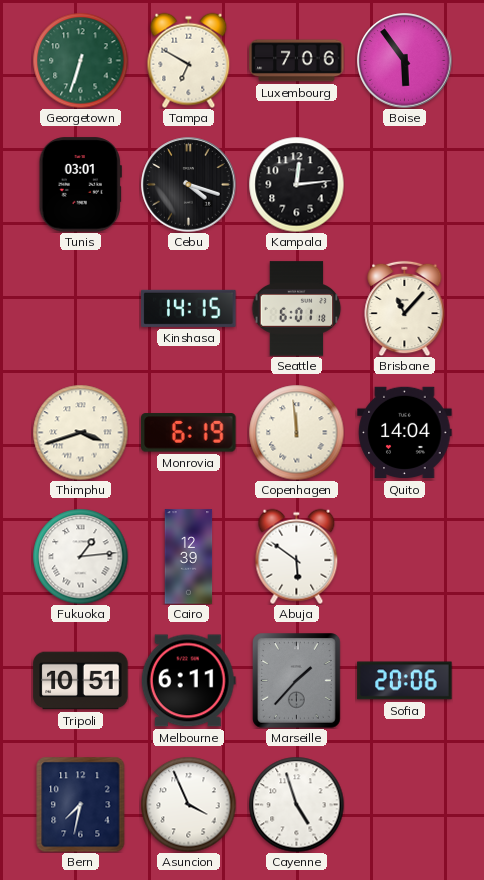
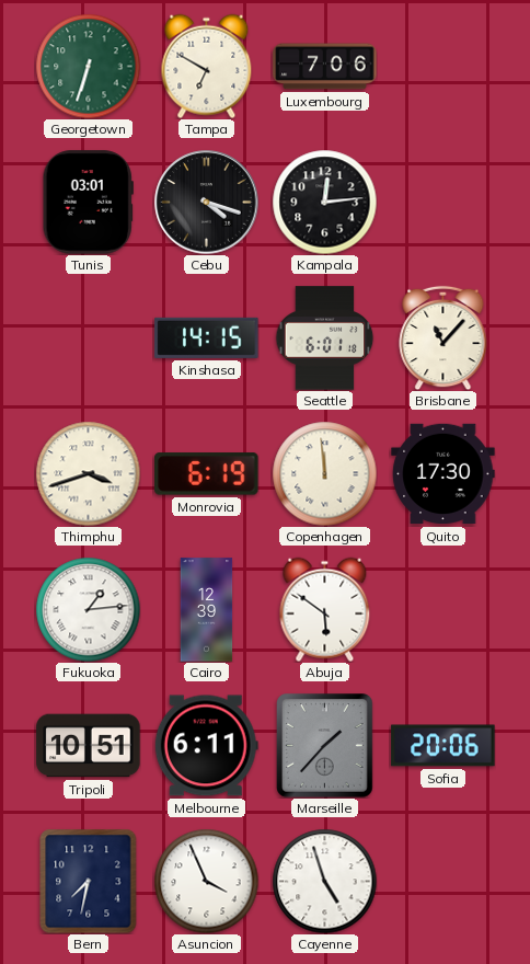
Boise: 5:54 -> none (405, 61)
Quito: 14:04 -> 17:30 (443, 474)
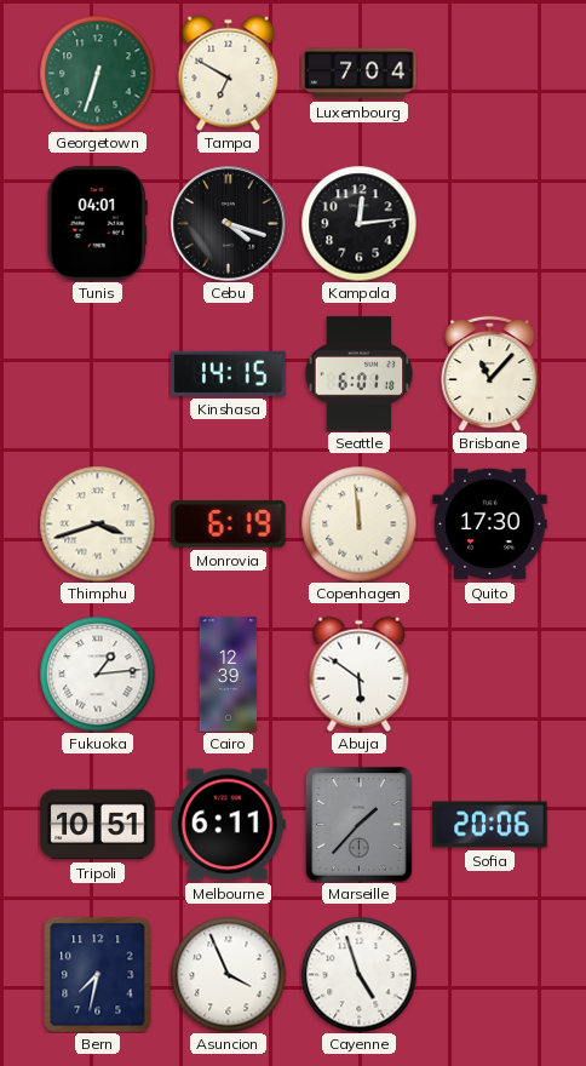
Luxembourg: 7:06 -> 7:04 (360, 74)
Tunis: 03:01 -> 04:01 (97, 224)
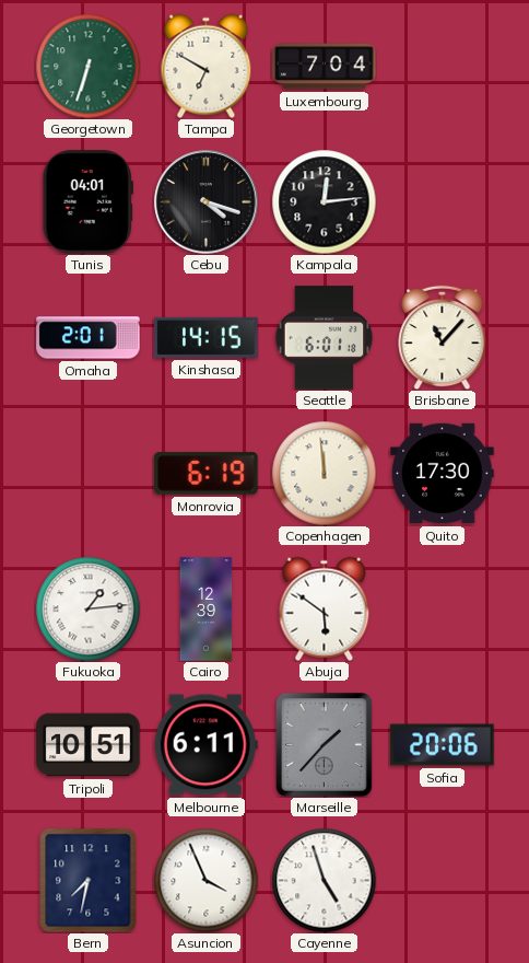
Omaha: none -> 2:01 (89, 338)
Thimphu: 3:42 -> none (97, 523)
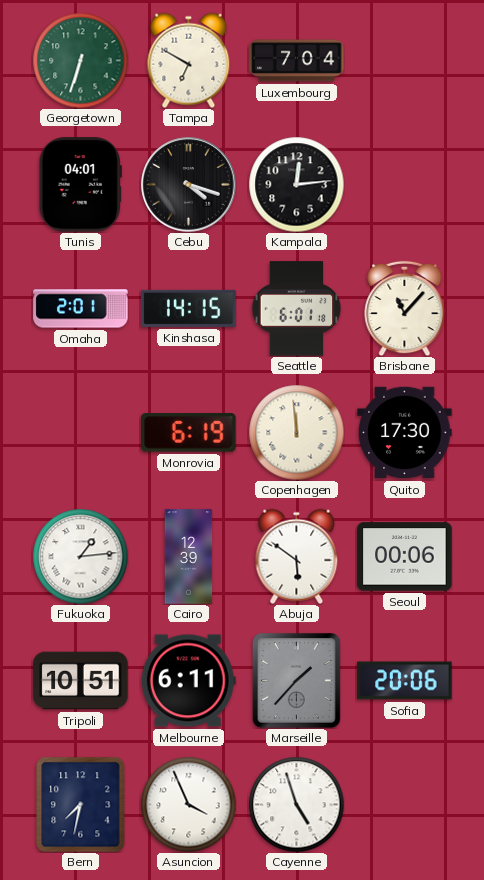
Seoul: none -> 00:06 (405, 557)
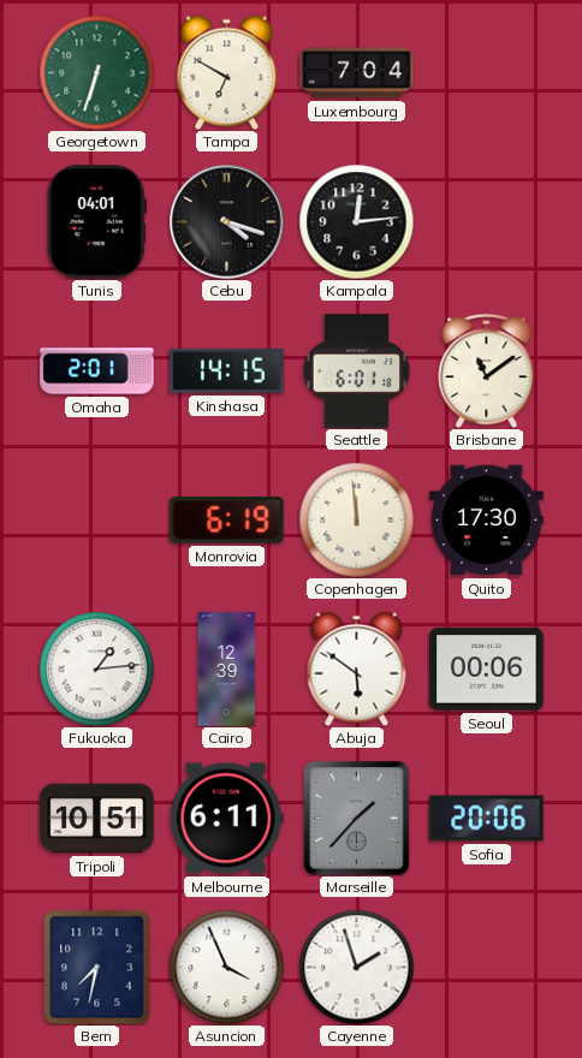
Brisbane: 11:07 -> 11:09 (487, 370)
Cayenne: 4:57 -> 1:57 (356, 967)
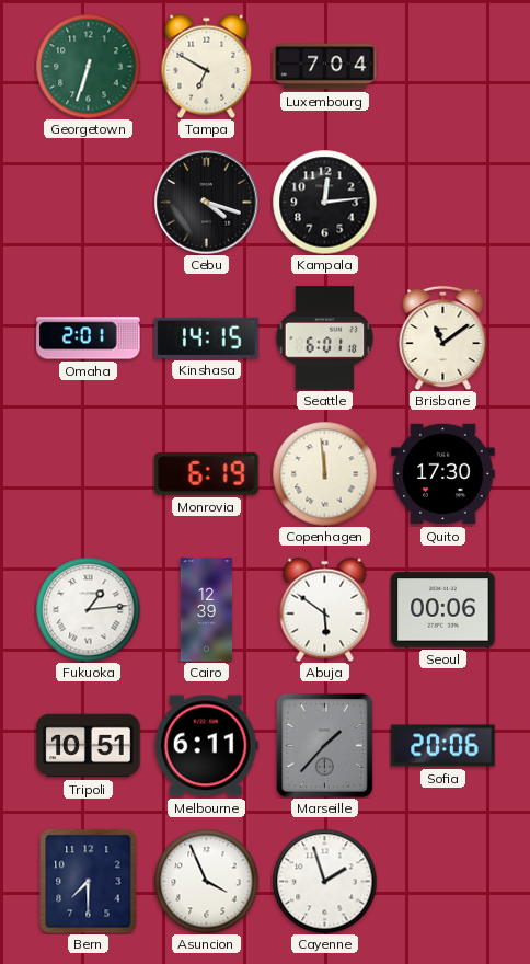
Tunis: 04:01 -> none (96, 222)
Bern: 7:32 -> 7:30 (89, 881)
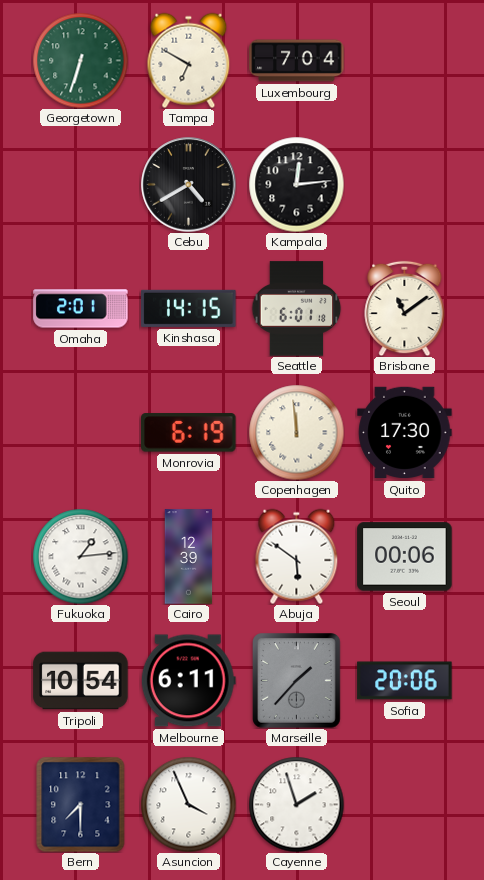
Cebu: 4:18 -> 4:40 (189, 185)
Tripoli: 10:51 -> 10:54 (81, 681)
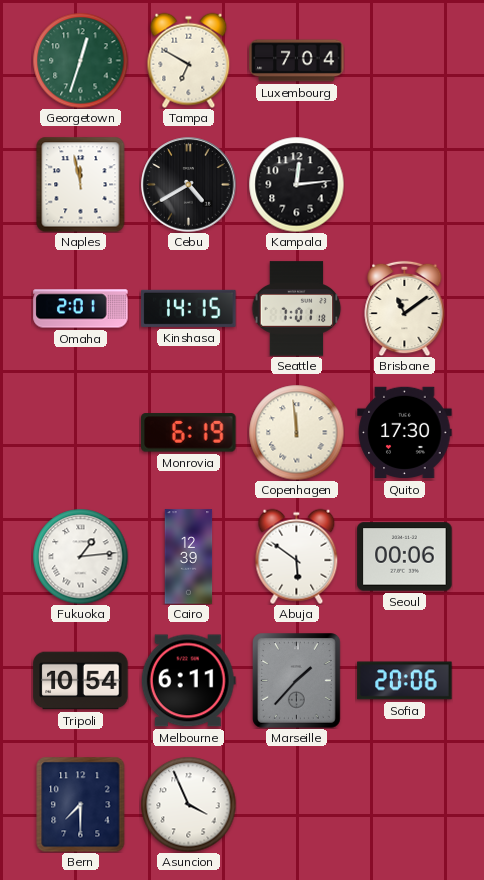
Georgetown: 6:33 -> 12:33 (80, 60)
Naples: none -> 11:58 (81, 184)
Seattle: 6:01 -> 7:01 (297, 309)
Cayenne: 1:57 -> none (296, 804)
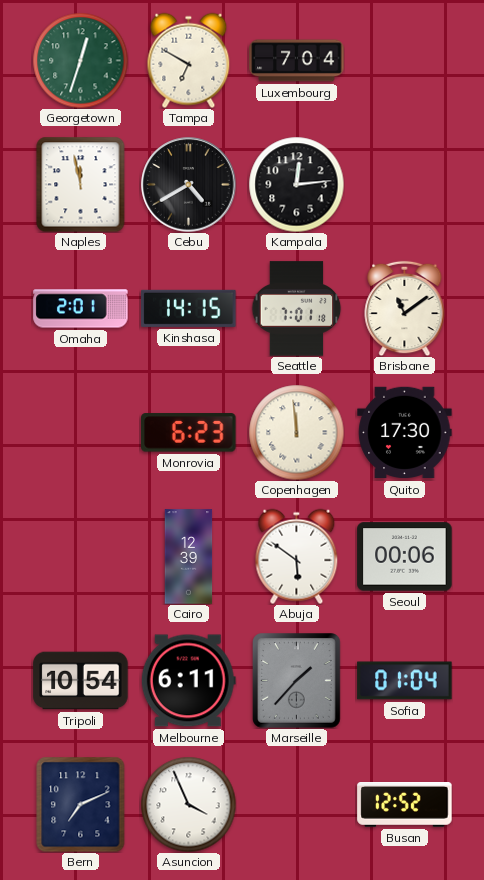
Monrovia: 6:19 -> 6:23 (189, 433)
Fukuoka: 1:14 -> none (80, 556)
Sofia: 20:06 -> 01:04 (405, 681)
Bern: 7:30 -> 7:11 (81, 804)
Busan: none -> 12:52 (405, 805)
